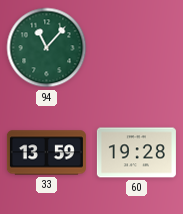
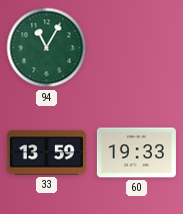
94: 11:07 -> 11:05 (47, 48)
60: 19:28 -> 19:33 (136, 153)
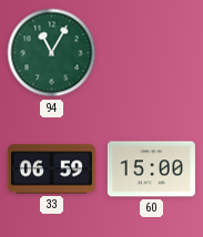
33: 13:59 -> 06:59 (51, 169)
60: 19:33 -> 15:00 (151, 169)
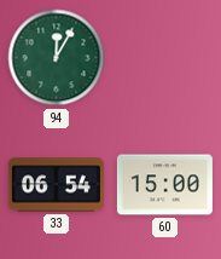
94: 11:05 -> 12:05 (57, 58)
33: 06:59 -> 06:54 (56, 185)
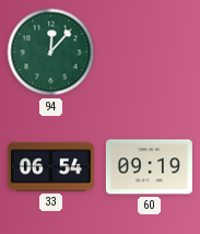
94: 12:05 -> 12:07 (51, 52)
60: 15:00 -> 09:19 (149, 167)
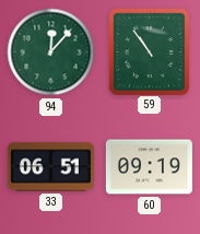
59: none -> 10:54 (149, 51)
33: 06:54 -> 06:51 (50, 167)
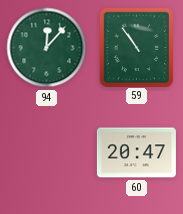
33: 06:51 -> none (50, 167)
60: 09:19 -> 20:47 (136, 153)
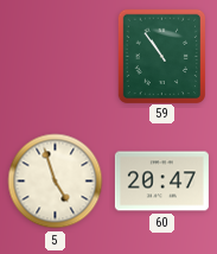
94: 12:07 -> none (47, 48)
5: none -> 4:57 (56, 182)
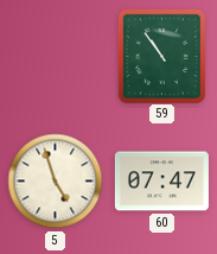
60: 20:47 -> 07:47 (161, 182)
